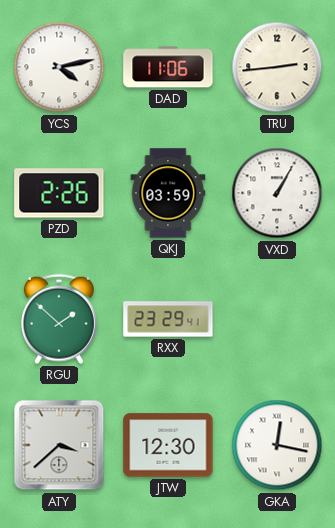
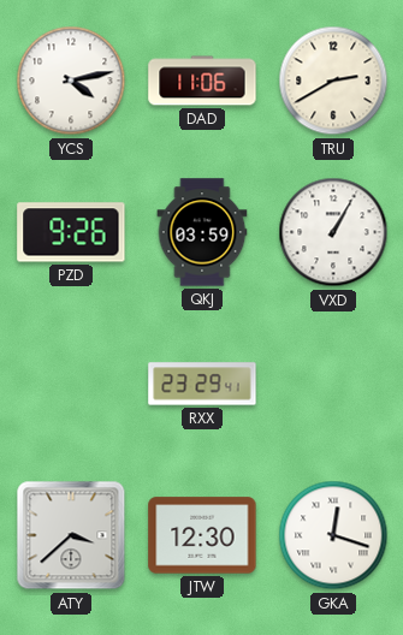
TRU: 2:44 -> 2:40 (333, 81)
PZD: 2:26 -> 9:26 (71, 232)
RGU: 1:52 -> none (59, 319)
GKA: 12:17 -> 12:18 (333, 535)
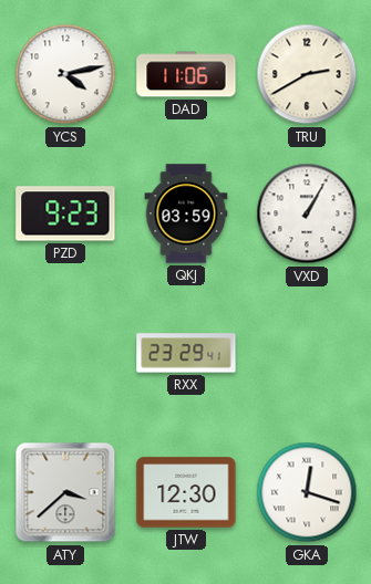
PZD: 9:26 -> 9:23 (65, 213)
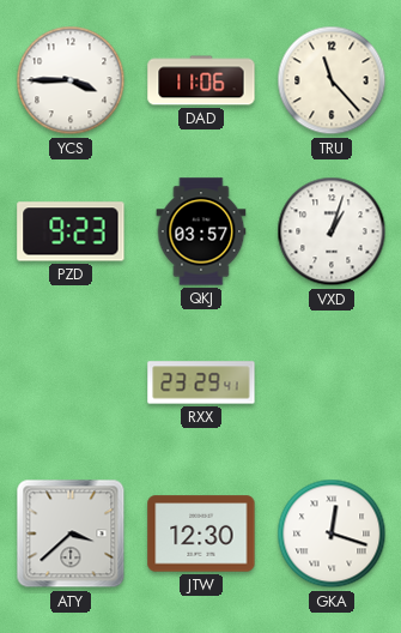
YCS: 4:13 -> 3:45 (71, 80)
TRU: 2:40 -> 11:23 (332, 80)
QKJ: 03:59 -> 03:57 (201, 231)
VXD: 1:05 -> 1:03 (332, 231)
